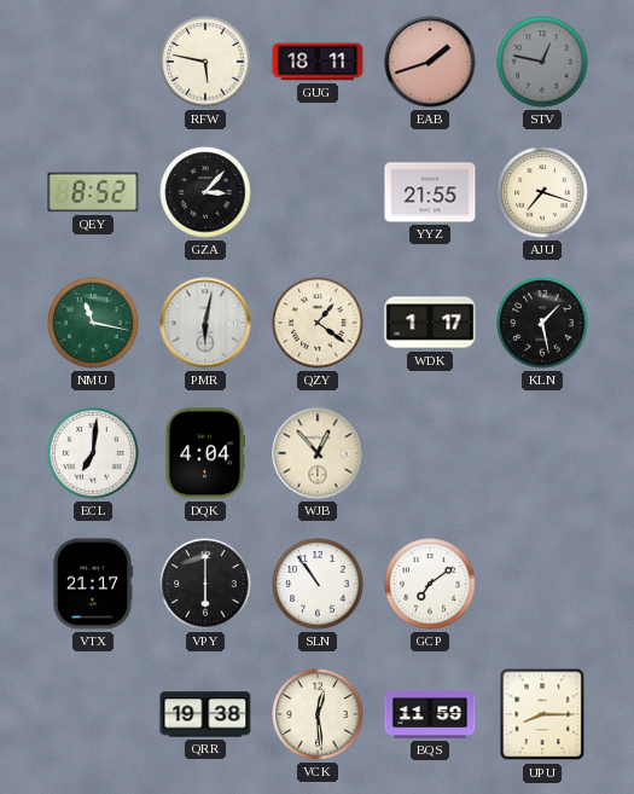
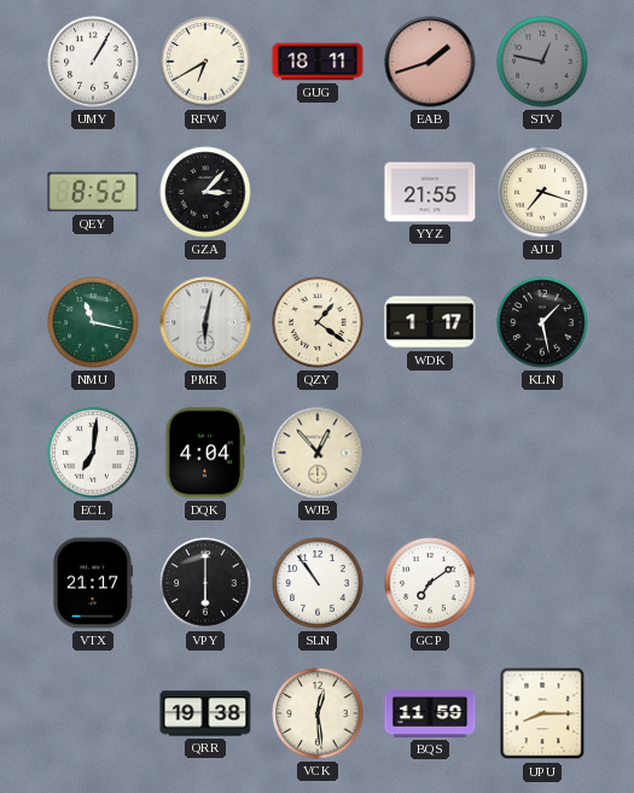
UMY: none -> 1:05 (93, 62)
RFW: 5:47 -> 6:40 (205, 62)
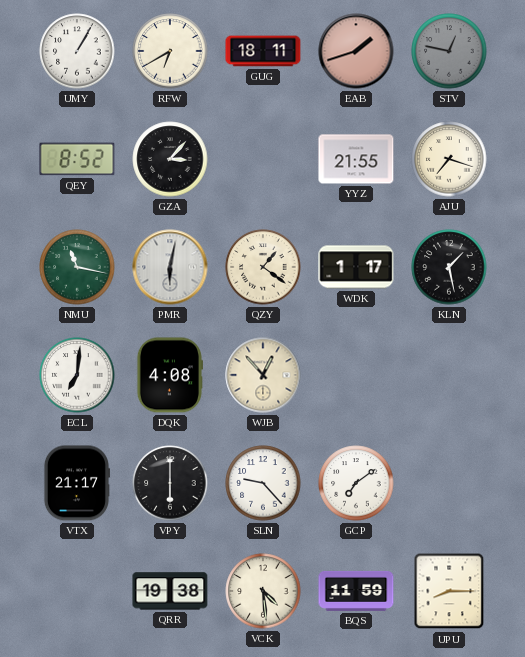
DQK: 4:04 -> 4:08 (169, 375)
SLN: 10:54 -> 9:23 (263, 483)
VCK: 12:29 -> 4:29 (263, 591)
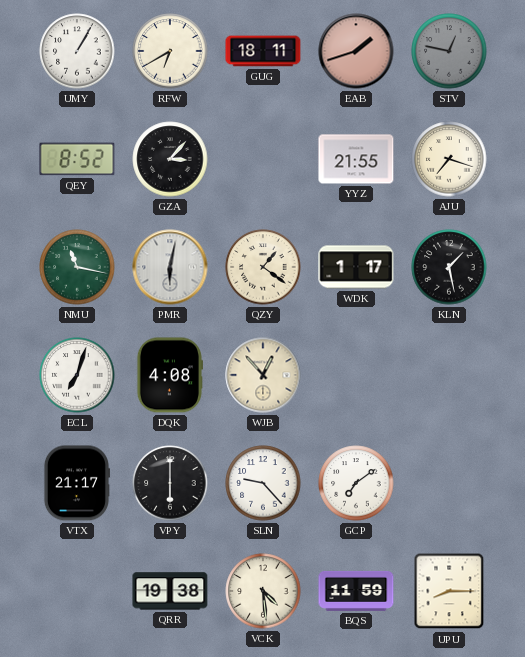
ECL: 7:01 -> 7:03 (77, 375)
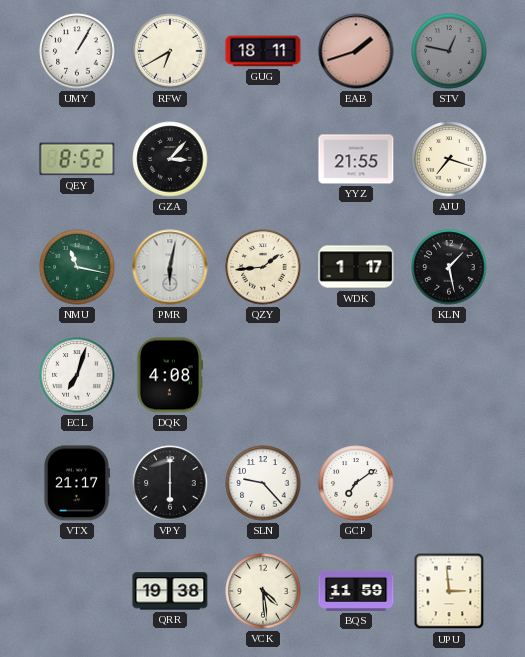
QZY: 1:21 -> 1:44 (263, 267)
WJB: 12:53 -> none (263, 375)
UPU: 8:15 -> 2:59 (449, 591)
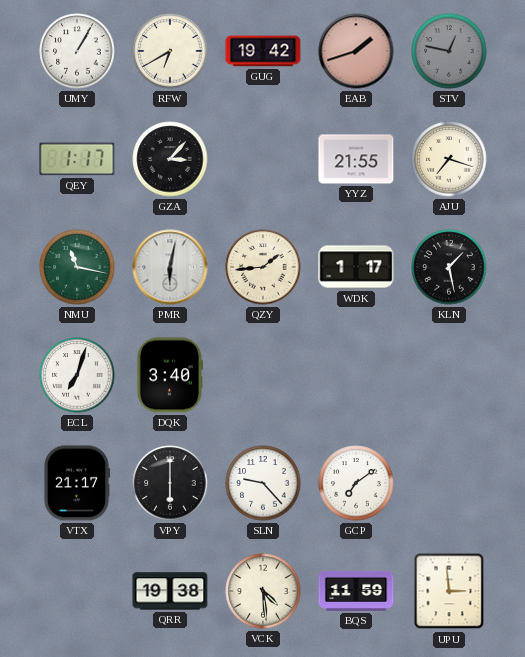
GUG: 18:11 -> 19:42 (263, 51)
QEY: 8:52 -> 1:17 (77, 159)
DQK: 4:08 -> 3:40 (169, 375)
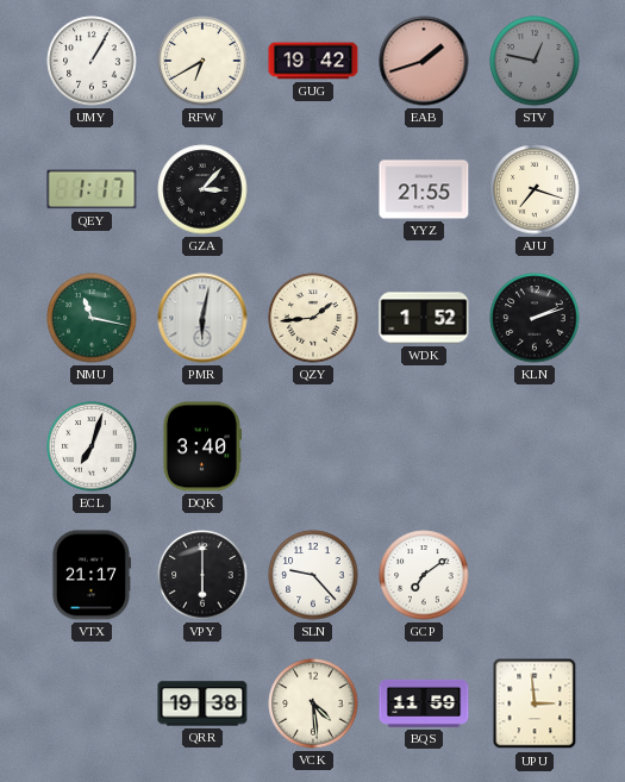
WDK: 1:17 -> 1:52 (424, 318)
KLN: 1:28 -> 2:12 (535, 318)
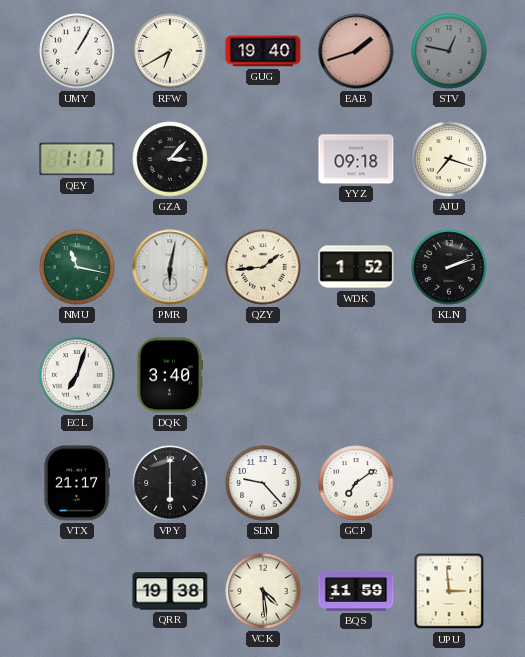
GUG: 19:42 -> 19:40 (263, 51)
YYZ: 21:55 -> 09:18 (356, 159)
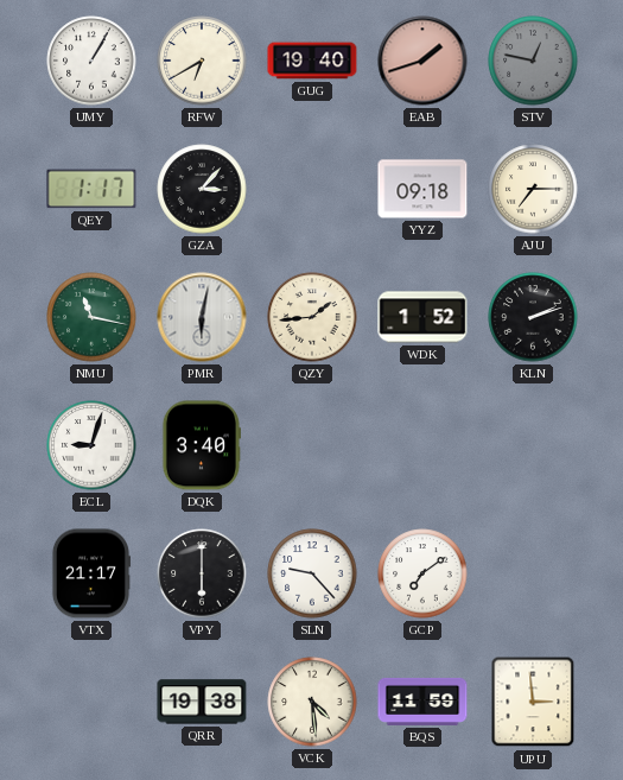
AJU: 7:18 -> 7:15 (533, 189)
ECL: 7:03 -> 9:03 (91, 445)
